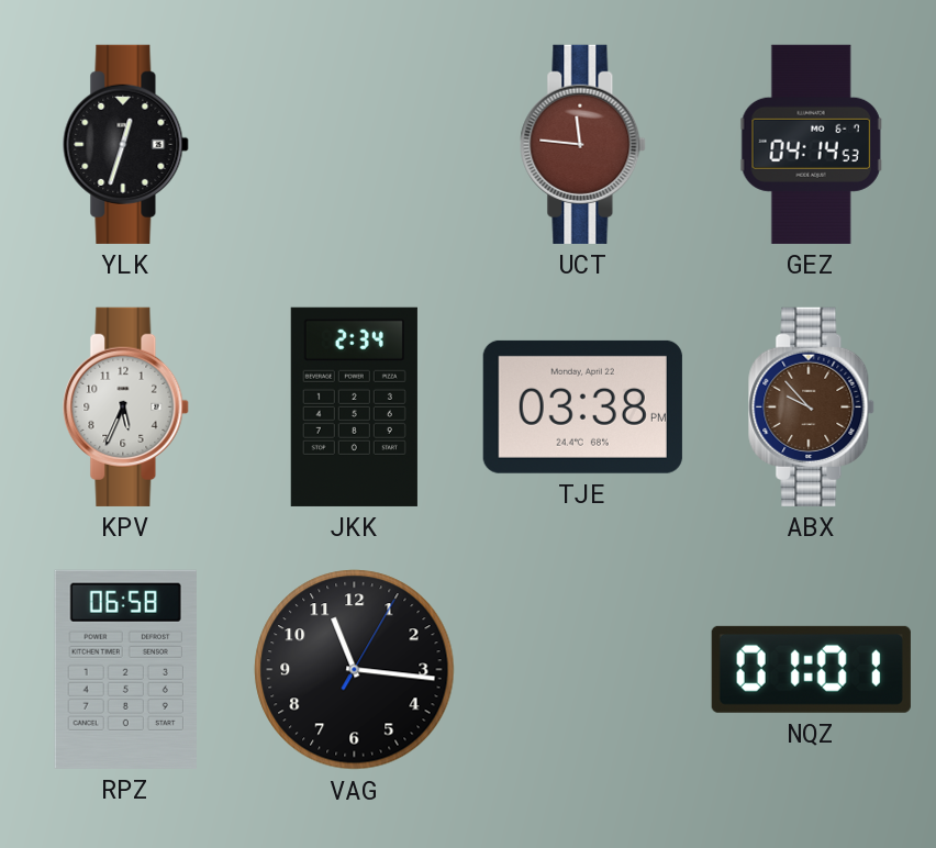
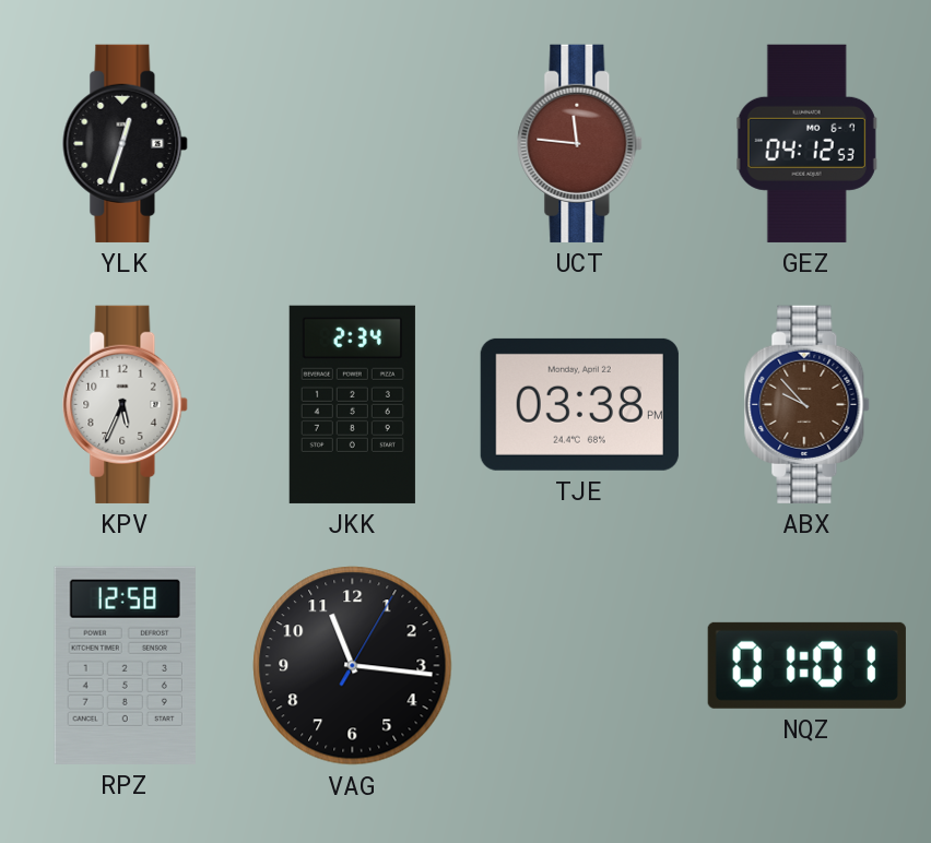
GEZ: 04:14 -> 04:12 (808, 143)
RPZ: 06:58 -> 12:58 (125, 665)
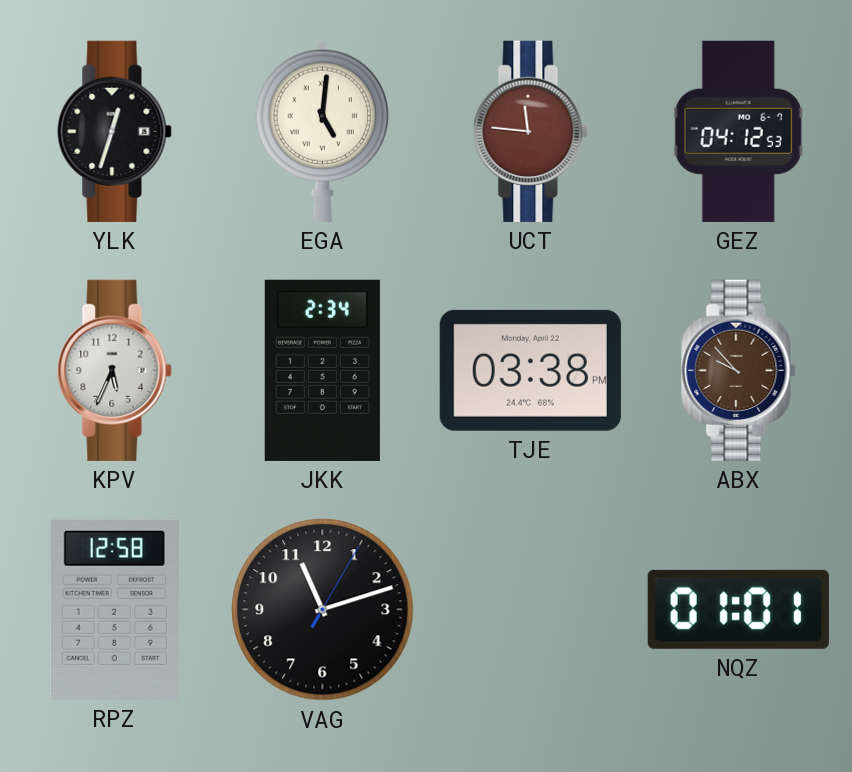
EGA: none -> 5:01 (322, 131)
VAG: 11:16 -> 11:12 (323, 610)
